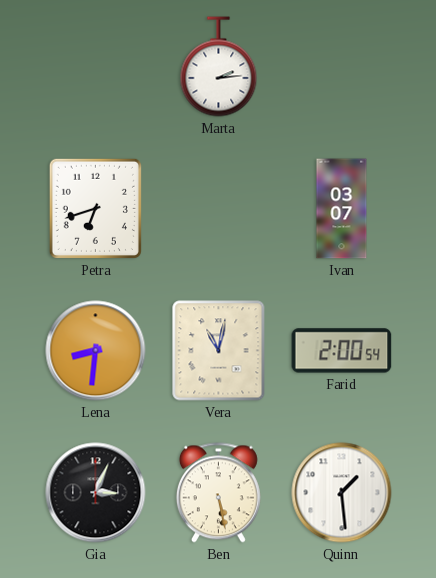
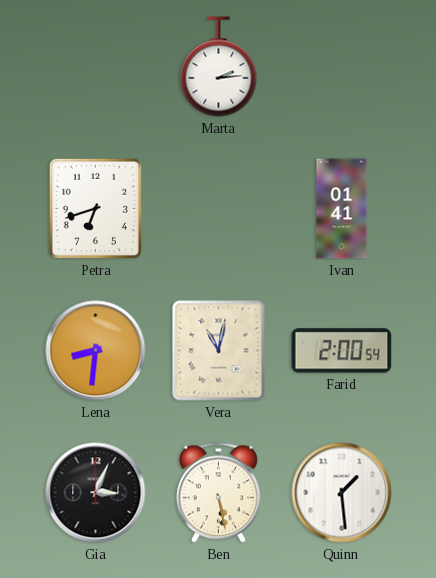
Ivan: 03:07 -> 01:41 (342, 209)
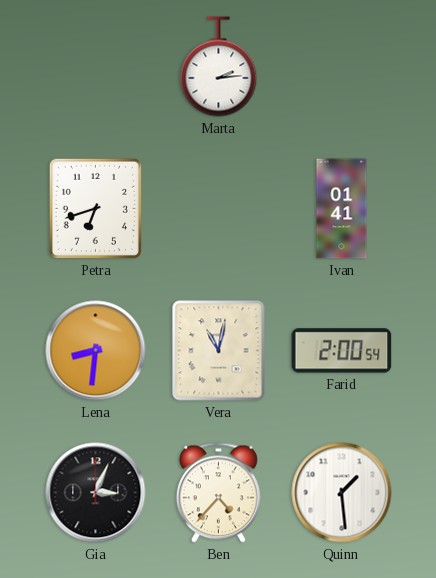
Ben: 5:28 -> 4:37 (218, 493)
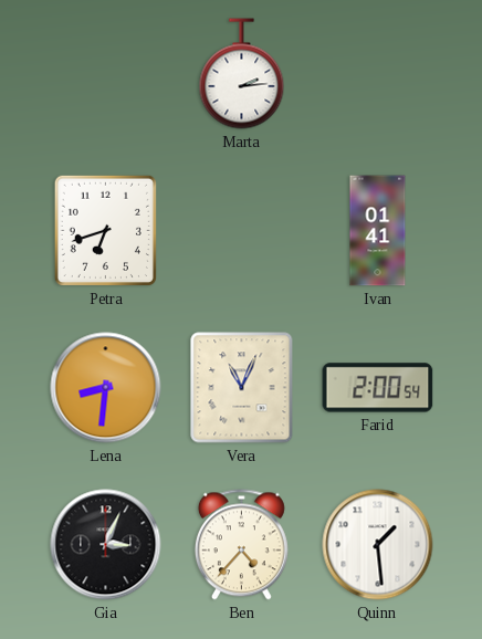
Vera: 11:02 -> 11:04 (242, 388)
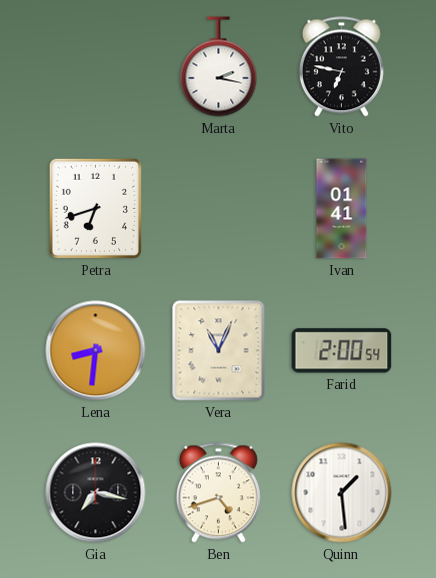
Marta: 2:14 -> 2:17 (219, 67)
Vito: none -> 6:47 (341, 67)
Gia: 3:04 -> 7:17 (96, 493)
Ben: 4:37 -> 4:42 (218, 493)
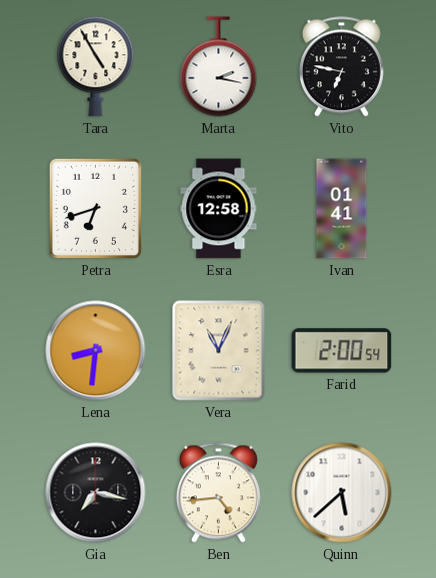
Tara: none -> 4:55 (96, 67)
Esra: none -> 12:58 (219, 209)
Ben: 4:42 -> 4:44 (218, 493)
Quinn: 1:29 -> 5:38 (342, 493)
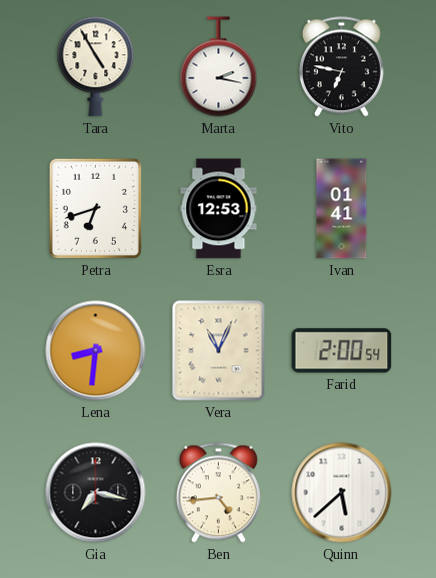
Esra: 12:58 -> 12:53 (219, 209)
